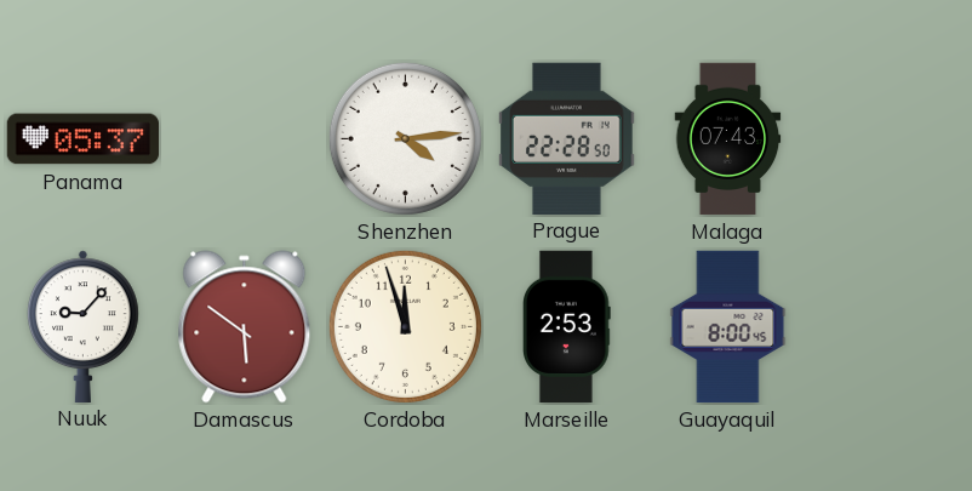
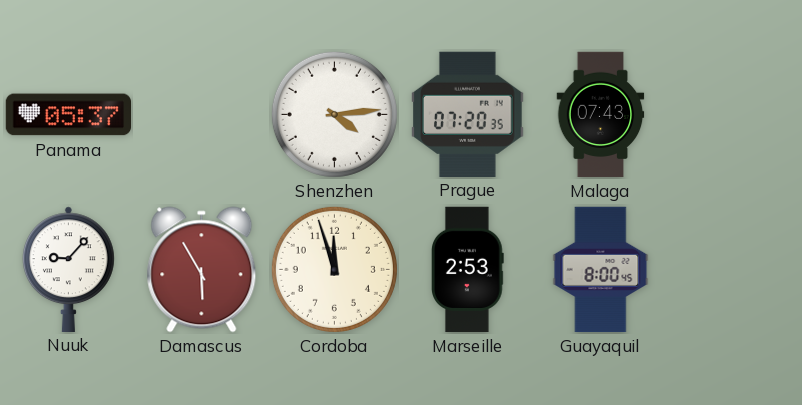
Prague: 22:28 -> 07:20 (468, 114)
Damascus: 5:51 -> 5:55 (202, 270)
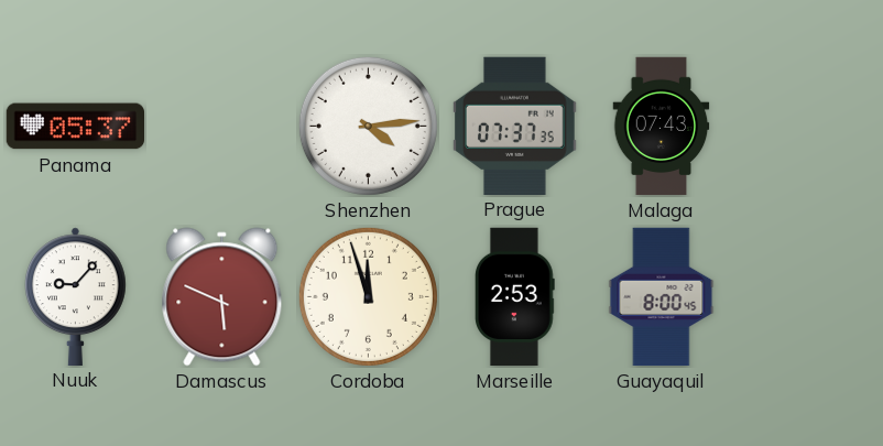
Prague: 07:20 -> 07:37 (515, 126)
Damascus: 5:55 -> 5:49 (222, 297)
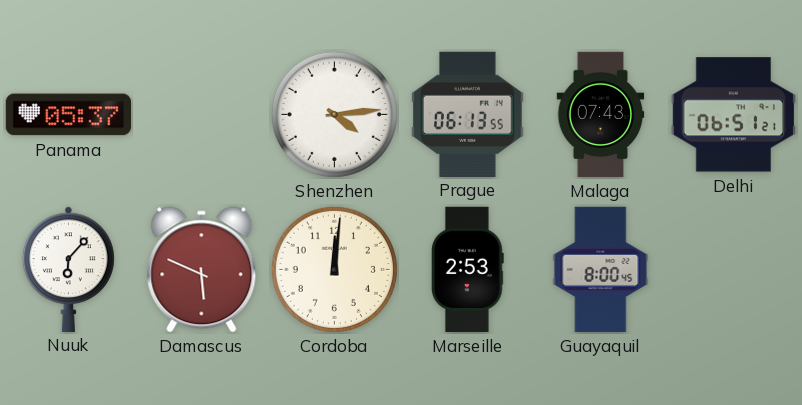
Prague: 07:37 -> 06:13 (468, 114)
Delhi: none -> 06:51 (733, 115)
Nuuk: 9:07 -> 6:07 (68, 269)
Cordoba: 11:57 -> 12:01 (334, 269)
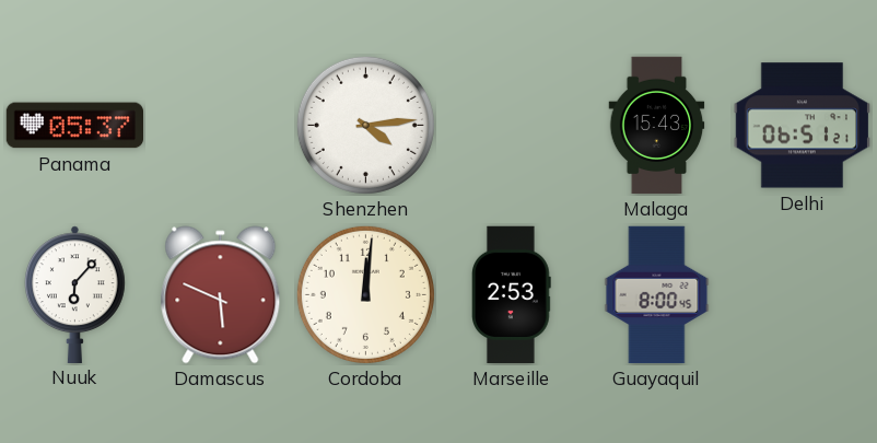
Prague: 06:13 -> none (468, 114)
Malaga: 07:43 -> 15:43 (657, 126)
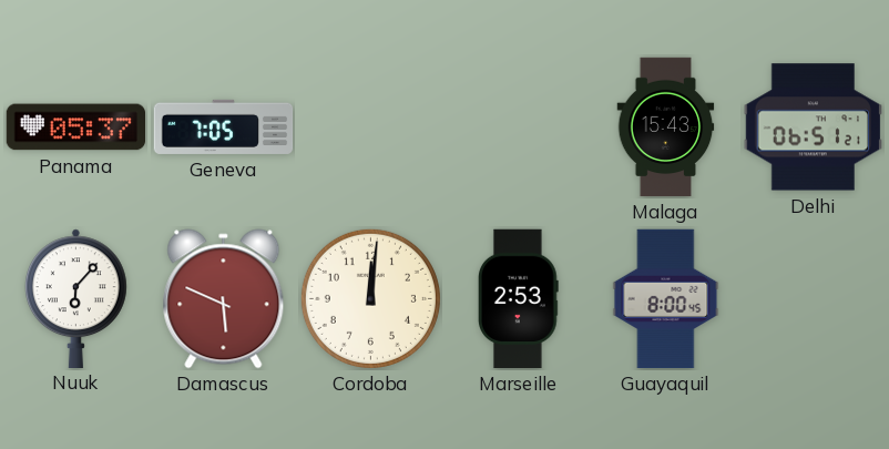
Geneva: none -> 7:05 (224, 126)
Shenzhen: 4:14 -> none (365, 125)
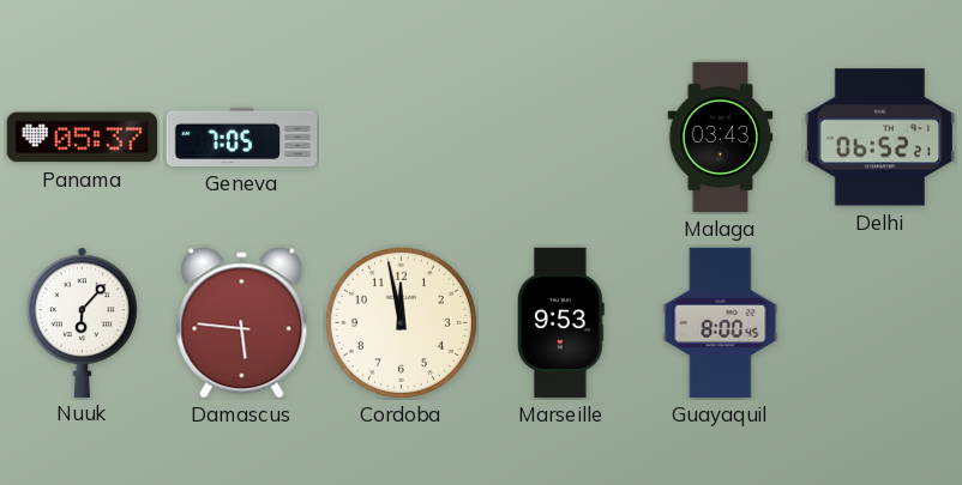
Malaga: 15:43 -> 03:43 (721, 138)
Delhi: 06:51 -> 06:52 (879, 138)
Damascus: 5:49 -> 5:46 (242, 323)
Cordoba: 12:01 -> 11:58 (401, 322)
Marseille: 2:53 -> 9:53 (561, 323)
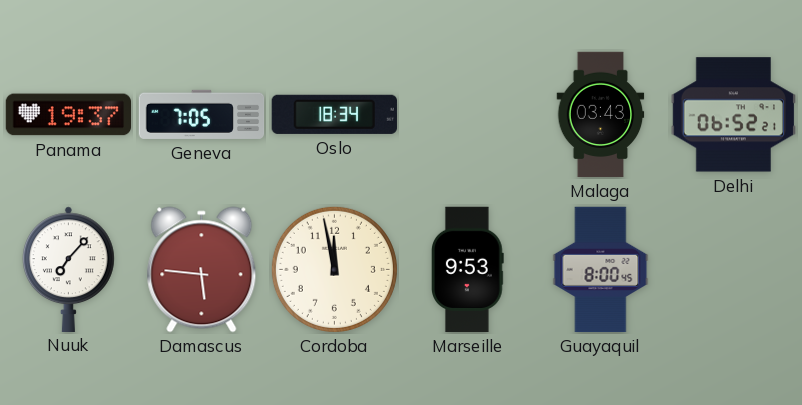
Panama: 05:37 -> 19:37 (68, 115)
Oslo: none -> 18:34 (334, 114)
Nuuk: 6:07 -> 7:07 (68, 269)
